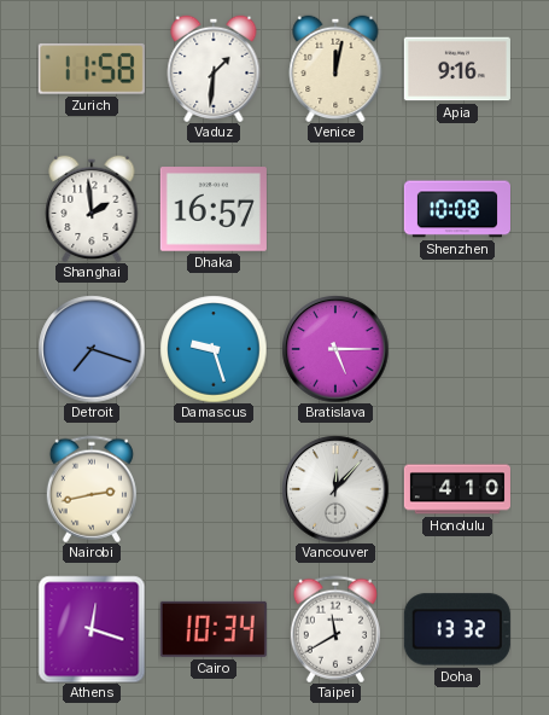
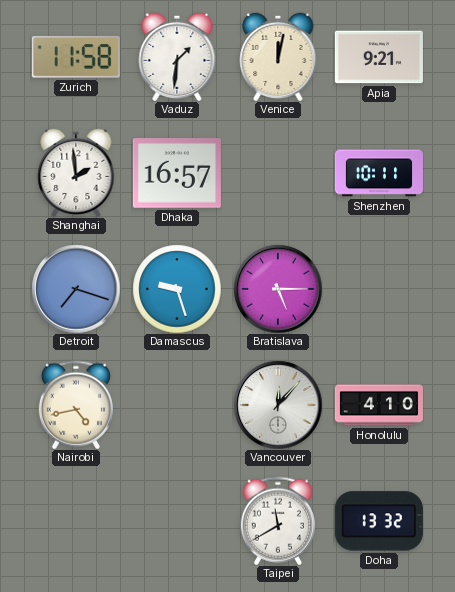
Apia: 9:16 -> 9:21 (379, 57)
Shenzhen: 10:08 -> 10:11 (379, 173)
Nairobi: 2:43 -> 4:43 (76, 405)
Athens: 12:18 -> none (92, 629)
Cairo: 10:34 -> none (214, 629)
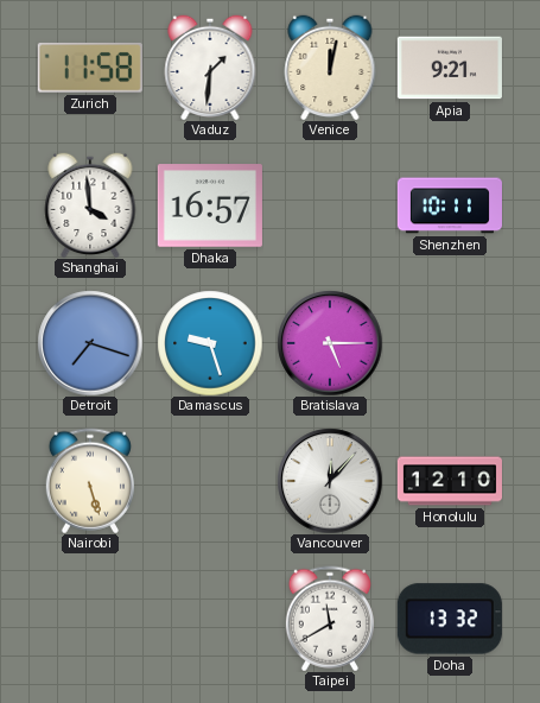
Shanghai: 1:59 -> 3:59 (90, 205)
Nairobi: 4:43 -> 5:27 (90, 481)
Honolulu: 4:10 -> 12:10 (450, 481)
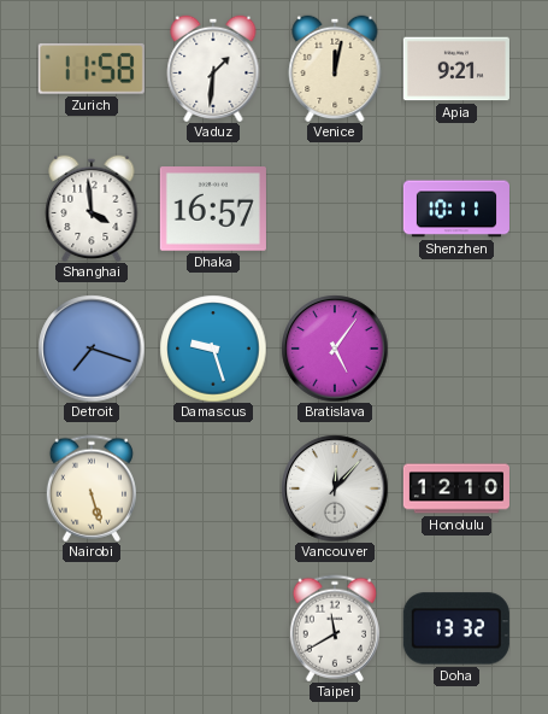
Bratislava: 5:15 -> 5:06 (335, 349)
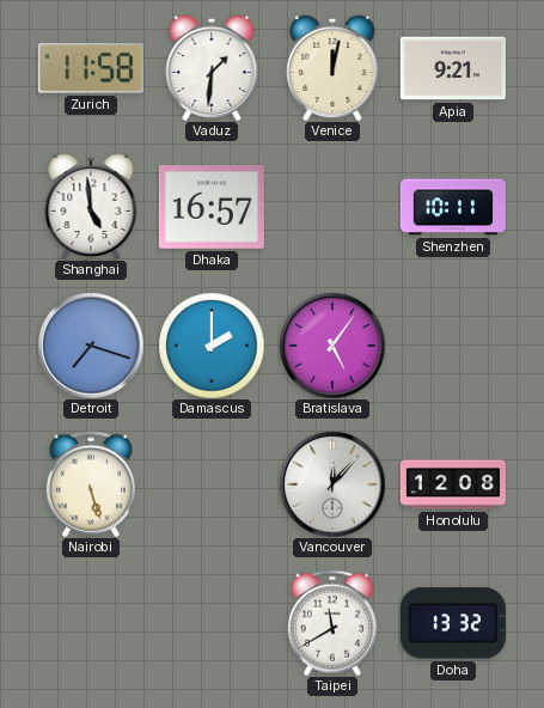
Shanghai: 3:59 -> 4:59 (91, 207)
Damascus: 9:27 -> 2:00 (212, 346)
Honolulu: 12:10 -> 12:08 (453, 484)
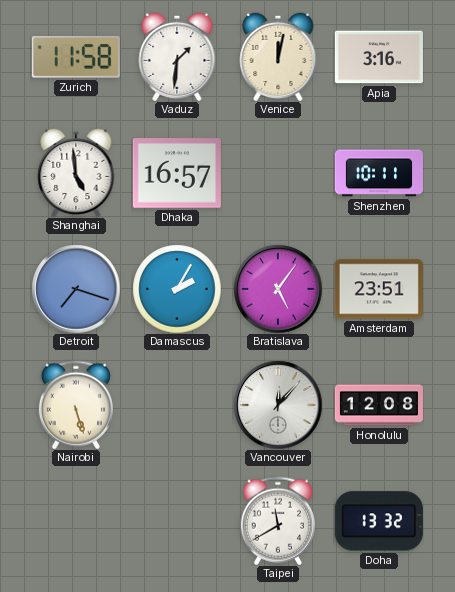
Apia: 9:21 -> 3:16 (379, 57)
Damascus: 2:00 -> 2:05 (177, 289)
Amsterdam: none -> 23:51 (379, 289)
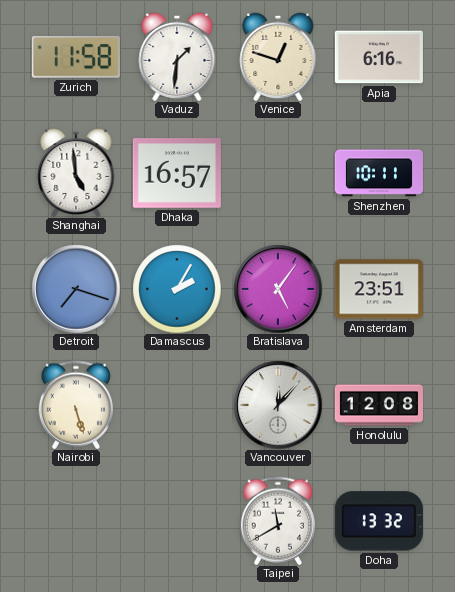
Venice: 12:02 -> 12:48 (278, 57)
Apia: 3:16 -> 6:16 (379, 57)
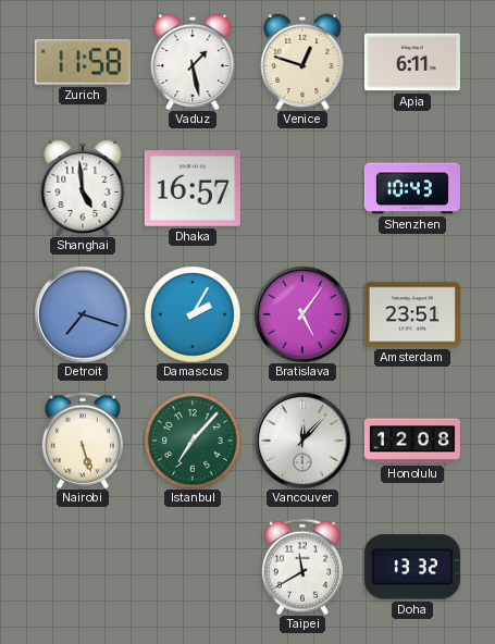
Vaduz: 1:31 -> 1:28 (193, 62)
Apia: 6:16 -> 6:11 (412, 62)
Shenzhen: 10:11 -> 10:43 (412, 188)
Istanbul: none -> 7:07 (193, 441)
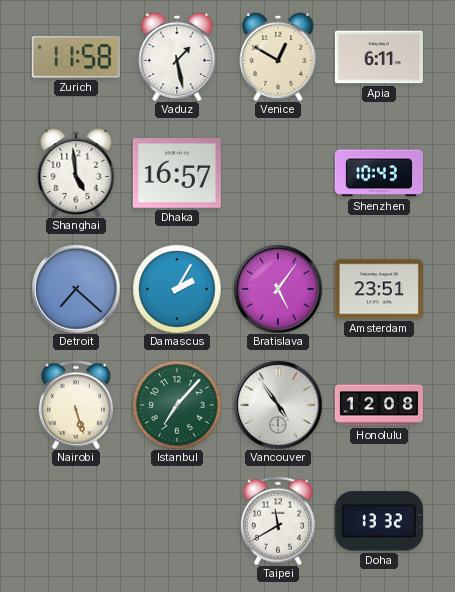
Venice: 12:48 -> 12:50 (278, 57)
Detroit: 7:18 -> 7:22 (76, 289)
Vancouver: 12:07 -> 4:54 (278, 405)
